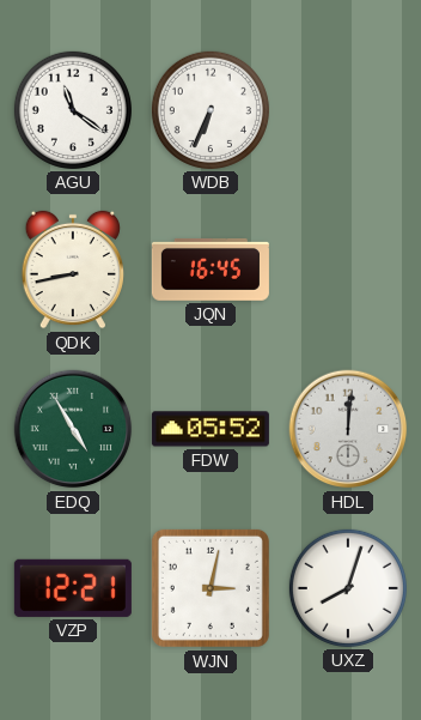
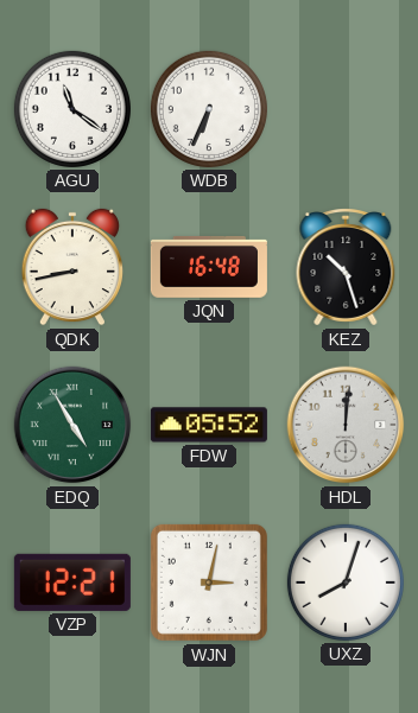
JQN: 16:45 -> 16:48 (209, 267)
KEZ: none -> 10:27 (346, 268)
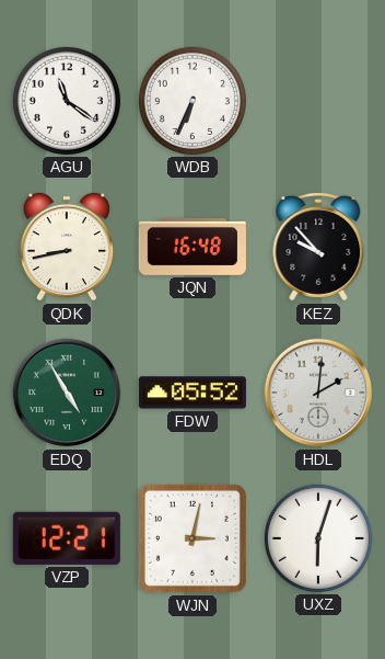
KEZ: 10:27 -> 9:53 (318, 248)
HDL: 12:01 -> 2:01 (318, 393)
UXZ: 8:03 -> 6:03 (318, 538)
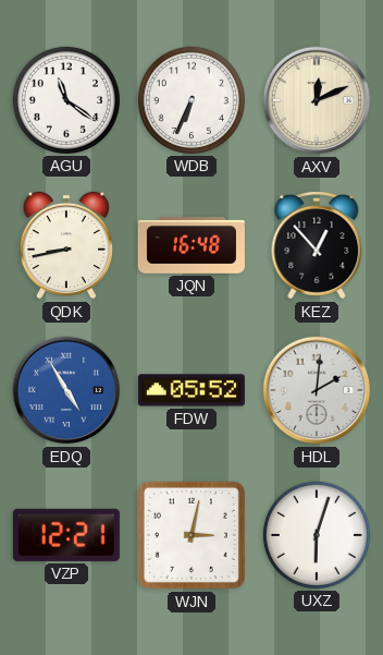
AXV: none -> 12:11 (317, 100)
KEZ: 9:53 -> 12:53 (317, 246)
EDQ dial: green -> blue (66, 390)
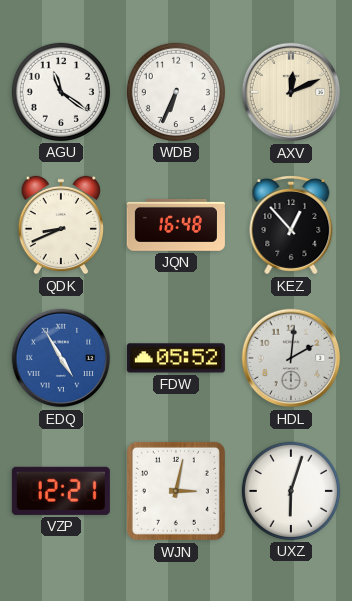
QDK: 8:43 -> 8:41 (60, 225)
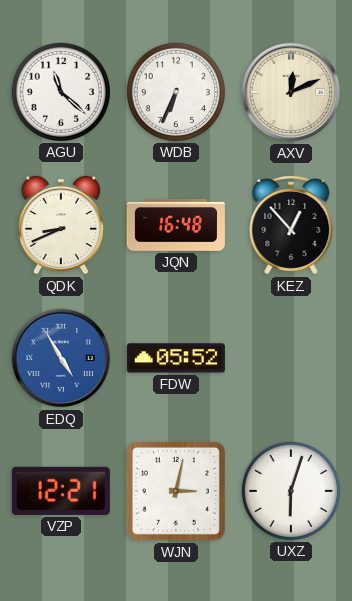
AGU: 11:21 -> 11:22 (61, 92)
HDL: 2:01 -> none (291, 358)
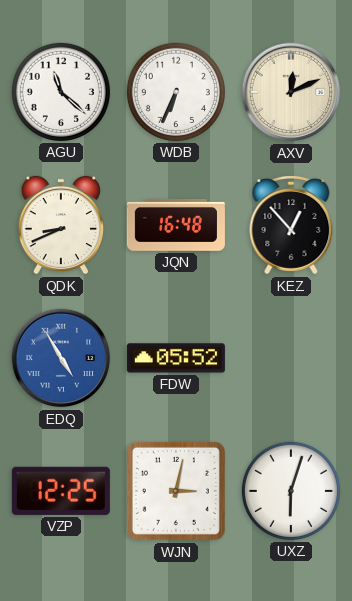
VZP: 12:21 -> 12:25 (61, 491)
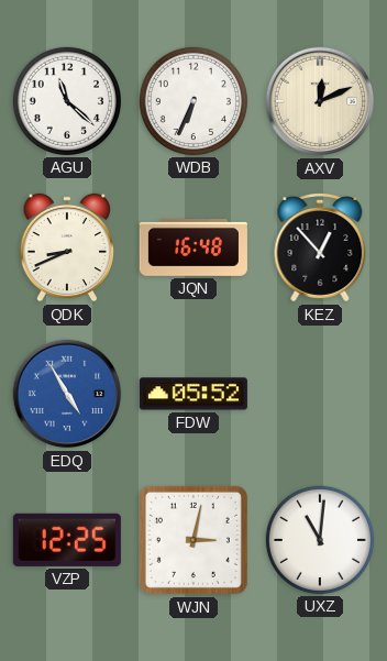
UXZ: 6:03 -> 11:01 (320, 540)
